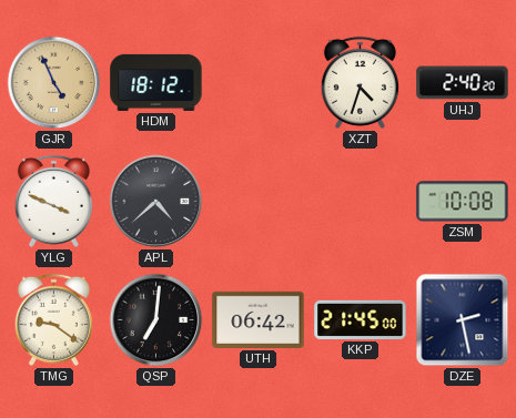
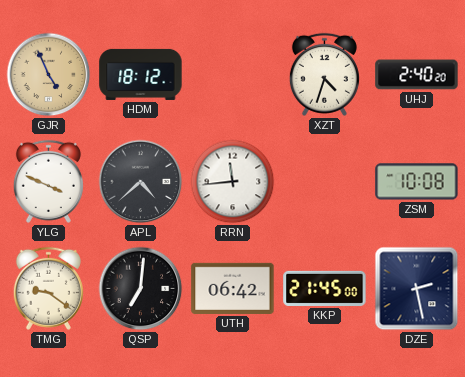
RRN: none -> 11:44 (233, 182)
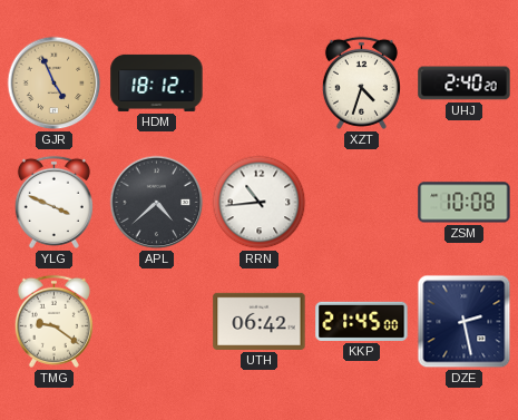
RRN: 11:44 -> 10:44 (260, 203)
QSP: 7:01 -> none (141, 289)
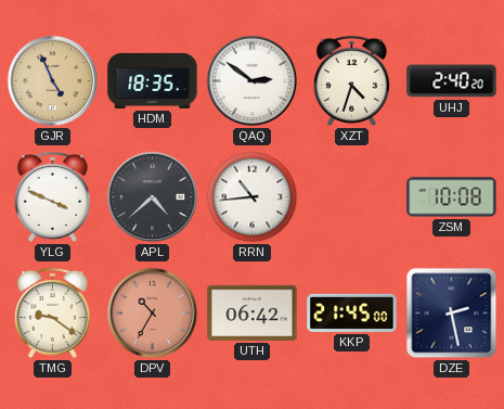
HDM: 18:12 -> 18:35 (153, 80)
QAQ: none -> 2:51 (253, 81)
DPV: none -> 10:35 (153, 314)
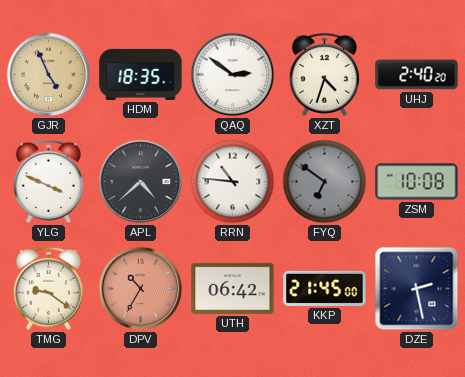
RRN: 10:44 -> 10:46 (233, 182)
FYQ: none -> 6:51 (325, 182)
